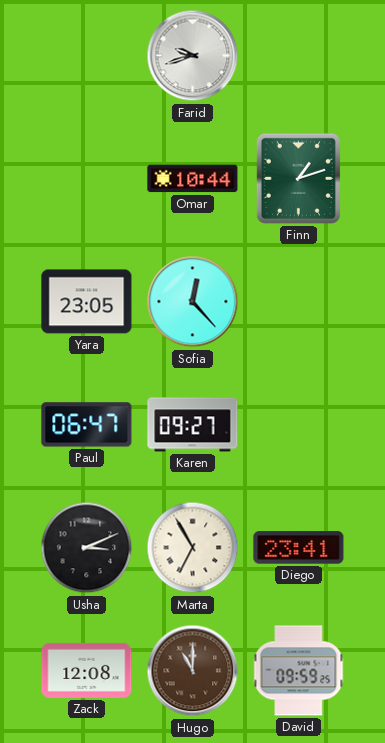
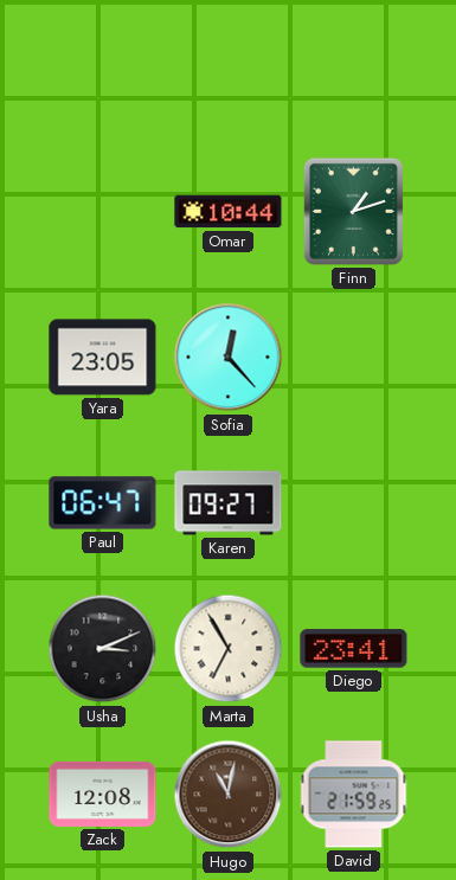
Farid: 9:42 -> none (193, 56)
Hugo: 11:00 -> 11:02 (229, 795)
David: 09:59 -> 21:59 (354, 795)
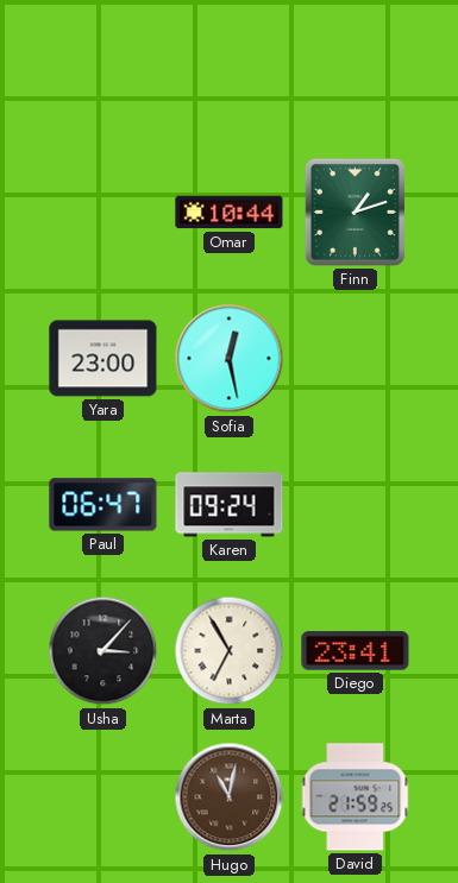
Yara: 23:05 -> 23:00 (103, 359)
Sofia: 12:23 -> 12:28 (230, 359)
Karen: 09:27 -> 09:24 (230, 505)
Usha: 3:11 -> 3:07 (103, 651)
Zack: 12:08 -> none (103, 794)
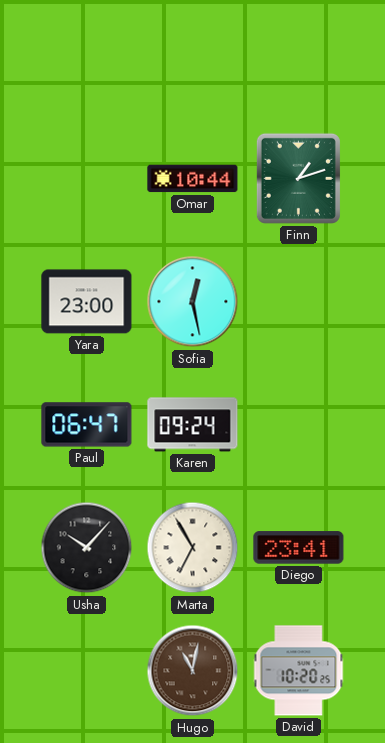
Usha: 3:07 -> 10:07 (87, 548)
David: 21:59 -> 10:20 (299, 671)
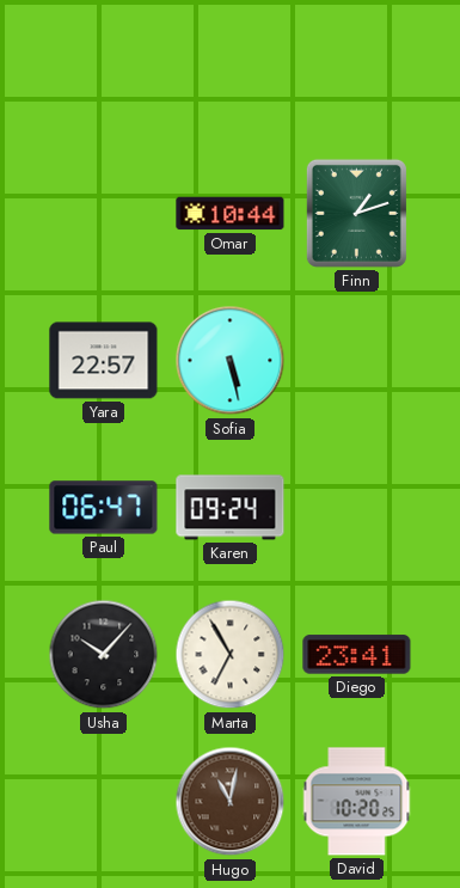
Yara: 23:00 -> 22:57 (104, 361)
Sofia: 12:28 -> 5:28 (231, 361)
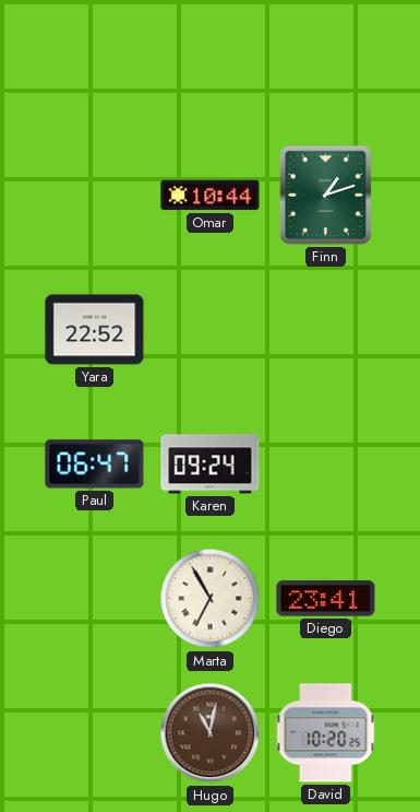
Yara: 22:57 -> 22:52 (95, 330)
Sofia: 5:28 -> none (231, 361)
Usha: 10:07 -> none (104, 655)
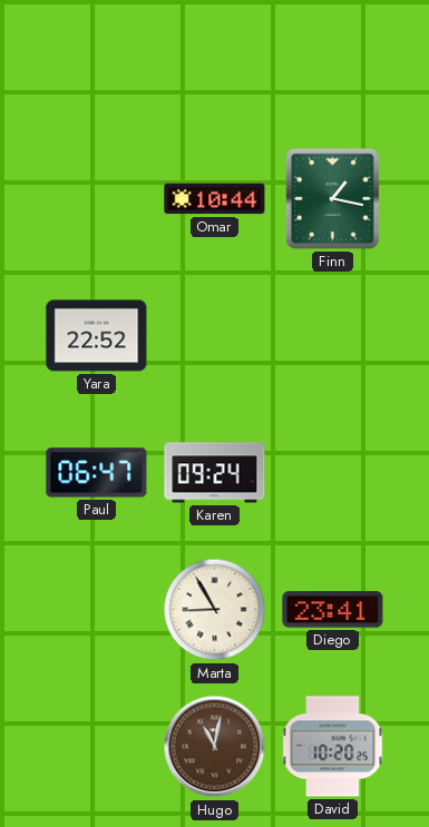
Finn: 1:12 -> 1:17 (332, 198)
Marta: 6:55 -> 8:55 (215, 610)
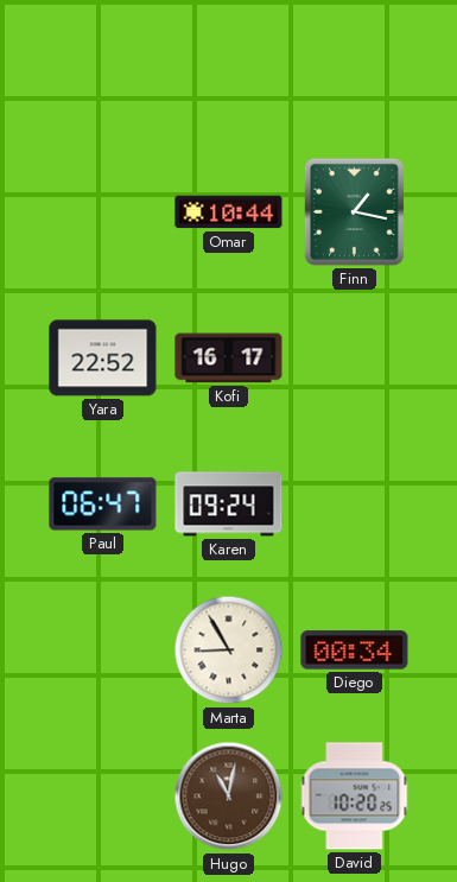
Kofi: none -> 16:17 (229, 358)
Diego: 23:41 -> 00:34 (355, 651)
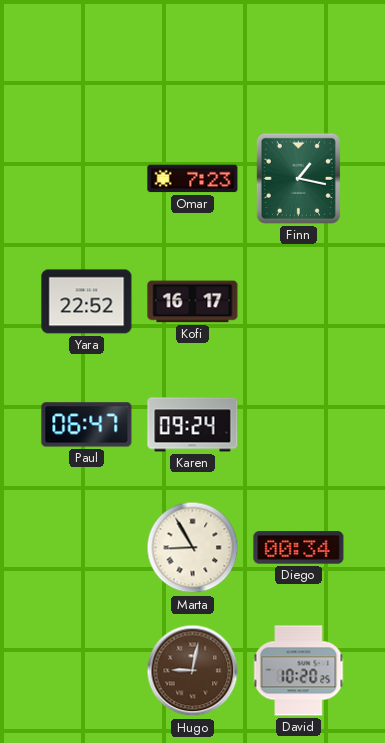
Omar: 10:44 -> 7:23 (193, 179)
Hugo: 11:02 -> 9:02 (193, 671)
